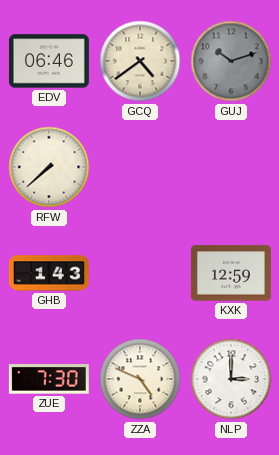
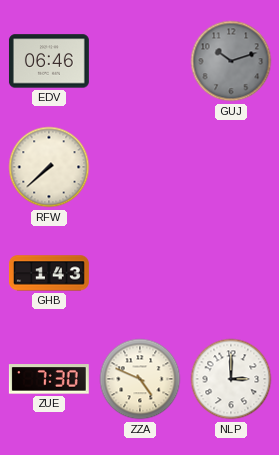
GCQ: 4:39 -> none (140, 61)
KXK: 12:59 -> none (231, 273)
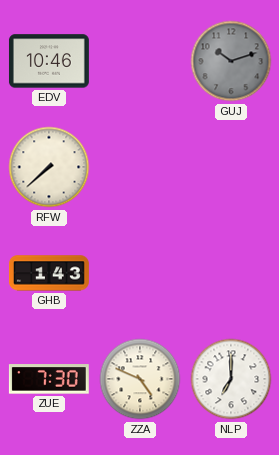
EDV: 06:46 -> 10:46 (49, 61)
NLP: 3:00 -> 7:00 (231, 379)
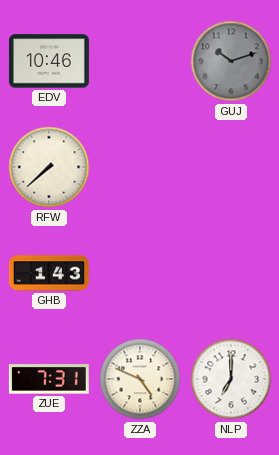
ZUE: 7:30 -> 7:31 (49, 379)
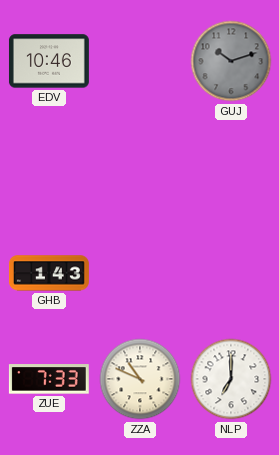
RFW: 7:38 -> none (49, 167)
ZUE: 7:31 -> 7:33 (49, 379)
ZZA: 4:49 -> 10:49 (140, 379)
